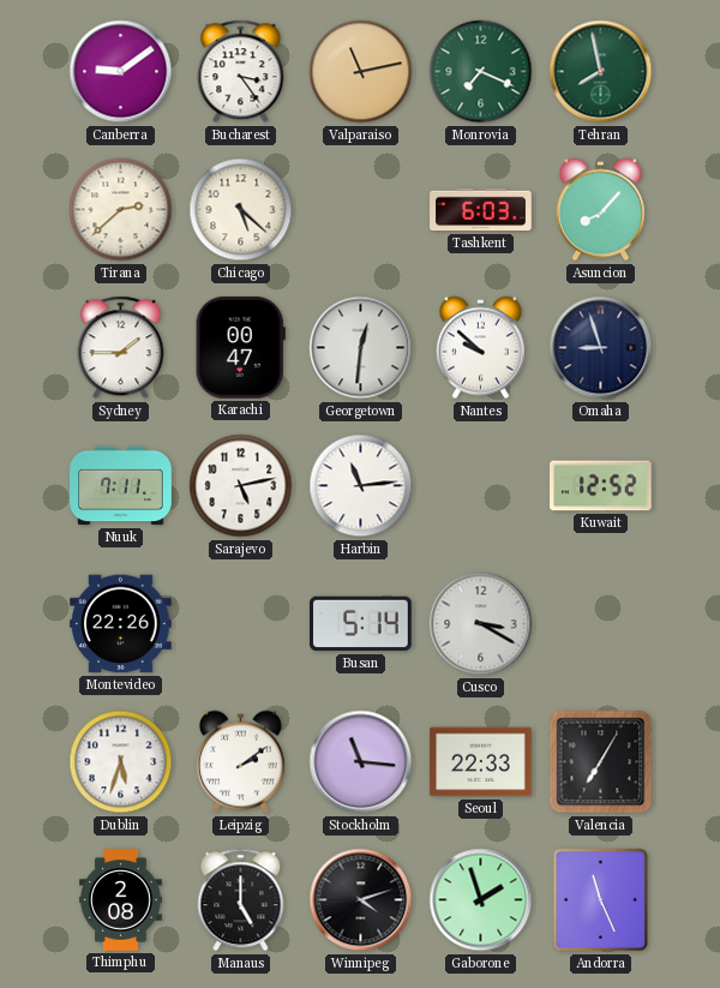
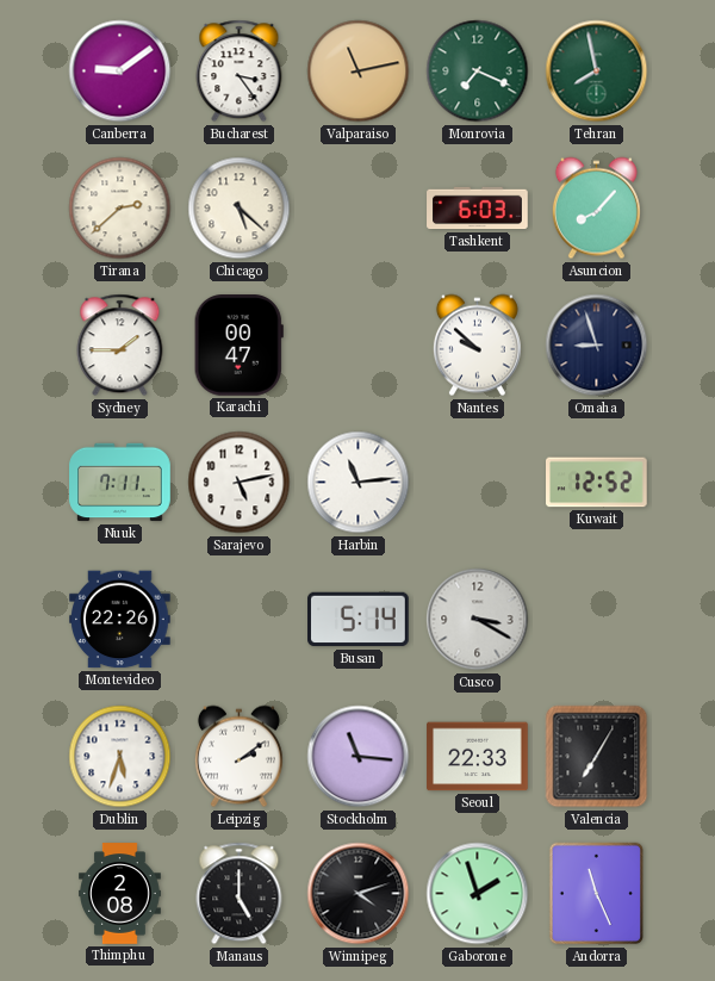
Georgetown: 12:31 -> none (361, 348)
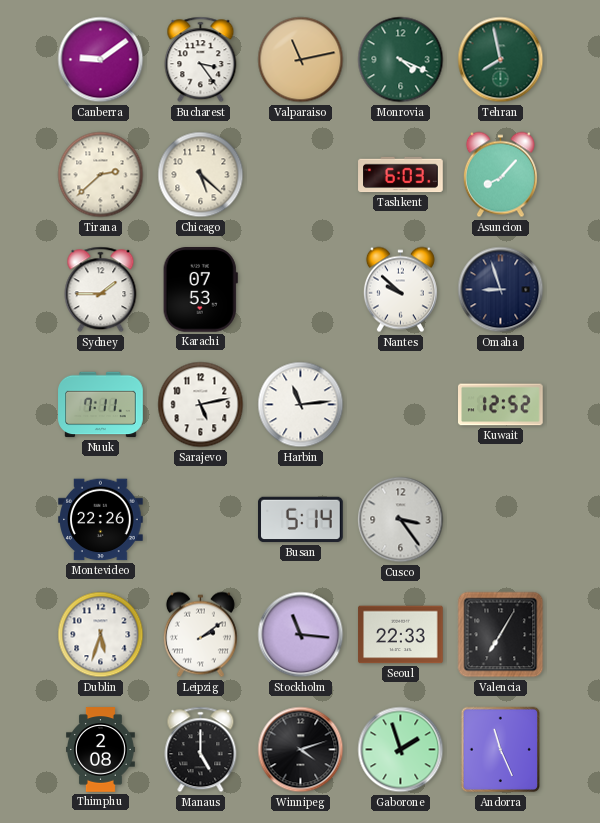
Monrovia: 7:19 -> 4:19 (401, 60)
Karachi: 00:47 -> 07:53 (200, 290)
Cusco: 3:20 -> 3:24 (401, 520)
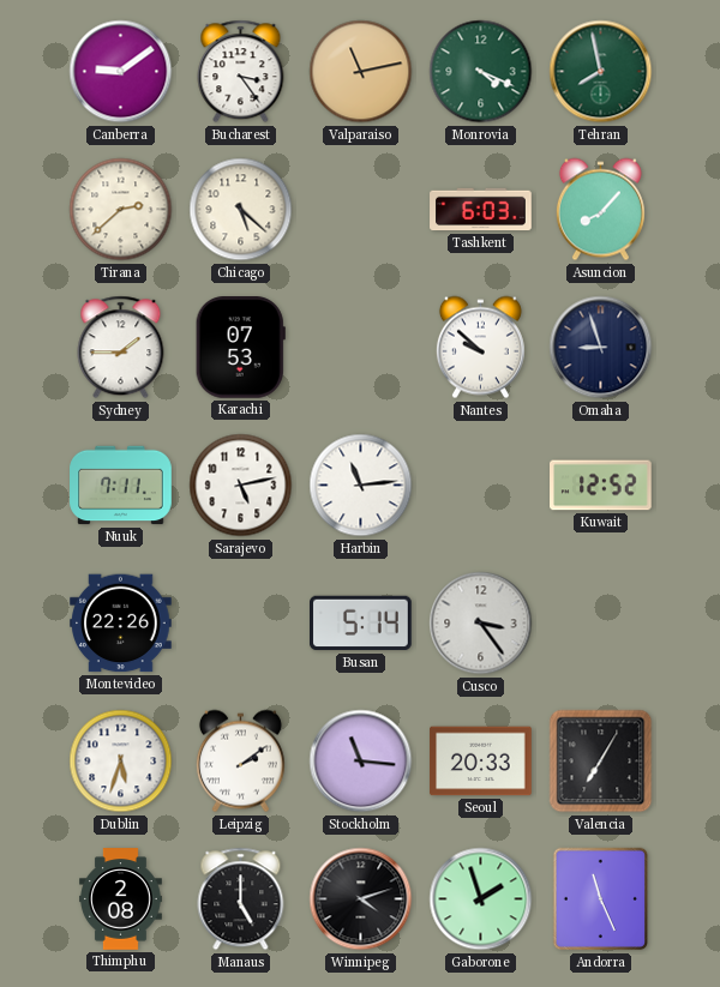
Seoul: 22:33 -> 20:33 (481, 762)
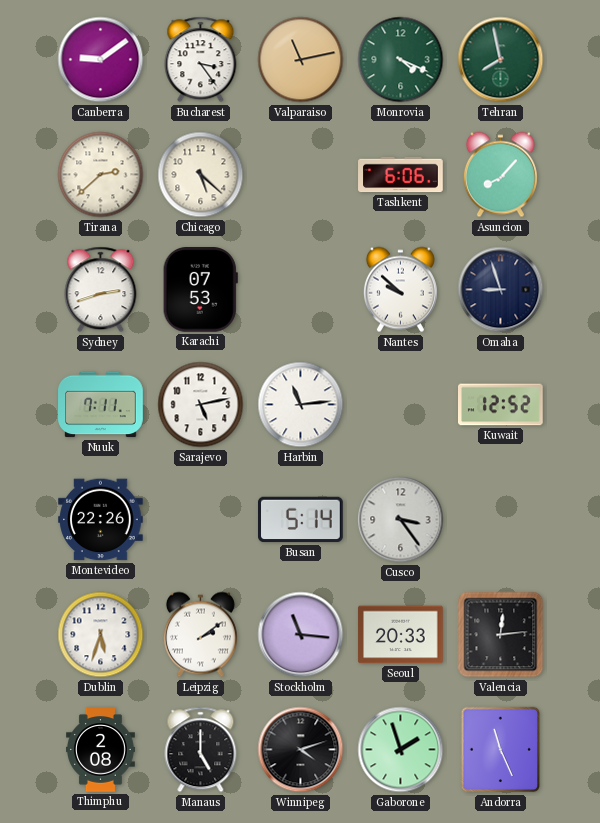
Tashkent: 6:03 -> 6:06 (401, 175)
Sydney: 1:45 -> 2:42 (101, 290)
Valencia: 7:05 -> 12:14 (501, 635)
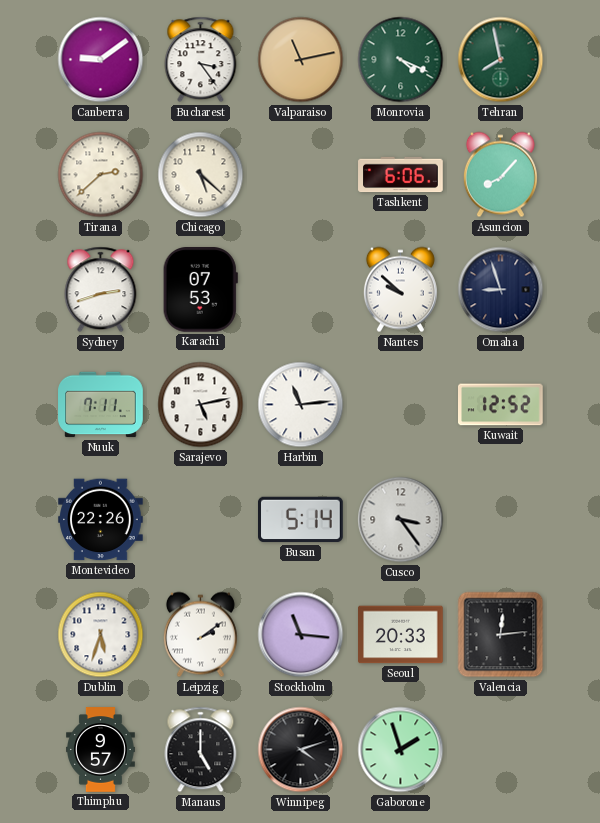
Thimphu: 2:08 -> 9:57 (101, 750)
Andorra: 11:26 -> none (501, 750)
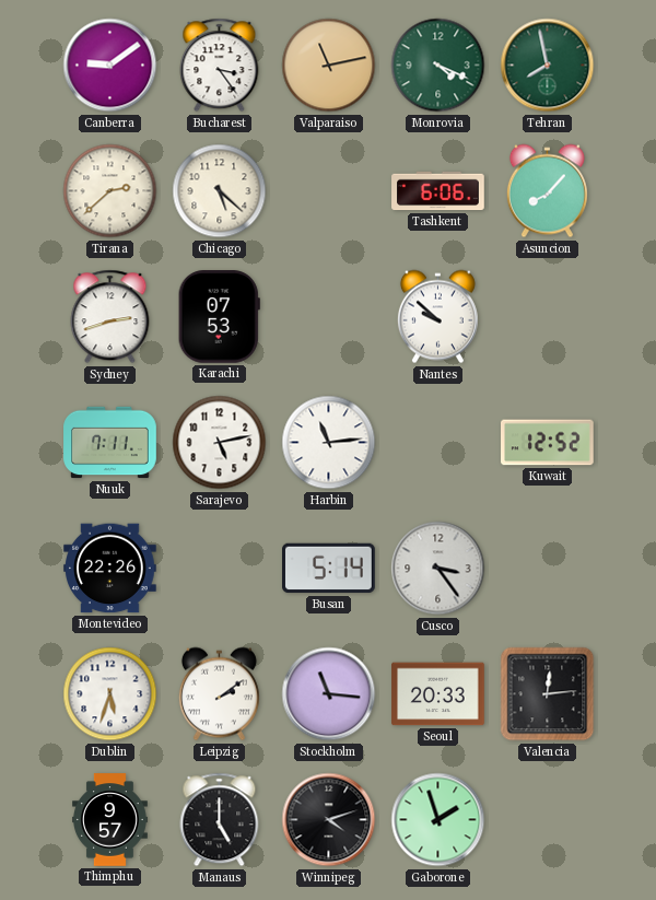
Omaha: 8:57 -> none (501, 290)
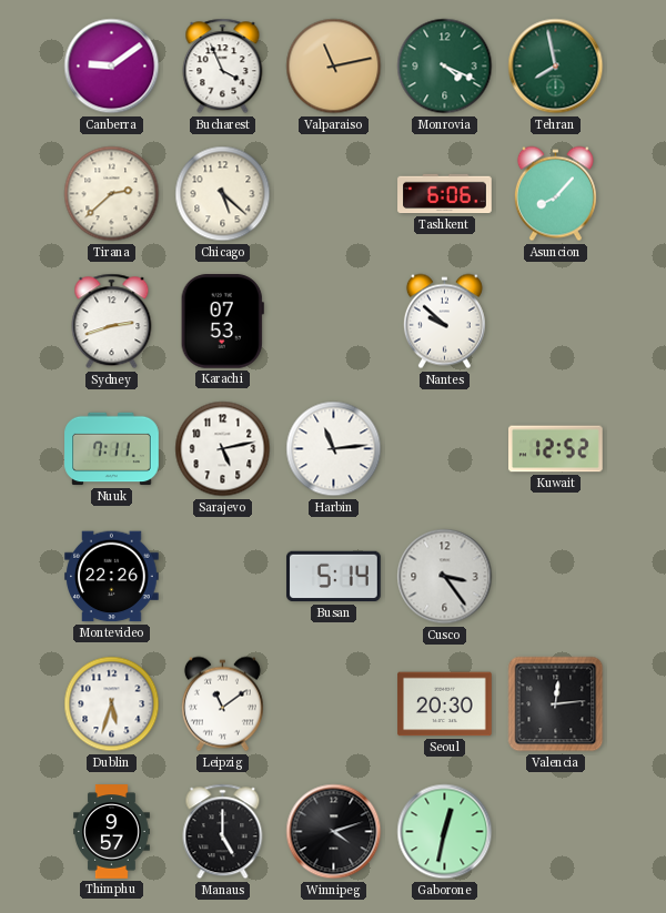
Bucharest: 3:24 -> 3:56 (223, 67)
Leipzig: 2:09 -> 11:09 (222, 704)
Stockholm: 11:16 -> none (329, 694)
Seoul: 20:33 -> 20:30 (445, 704)
Gaborone: 1:57 -> 12:32 (445, 832)
